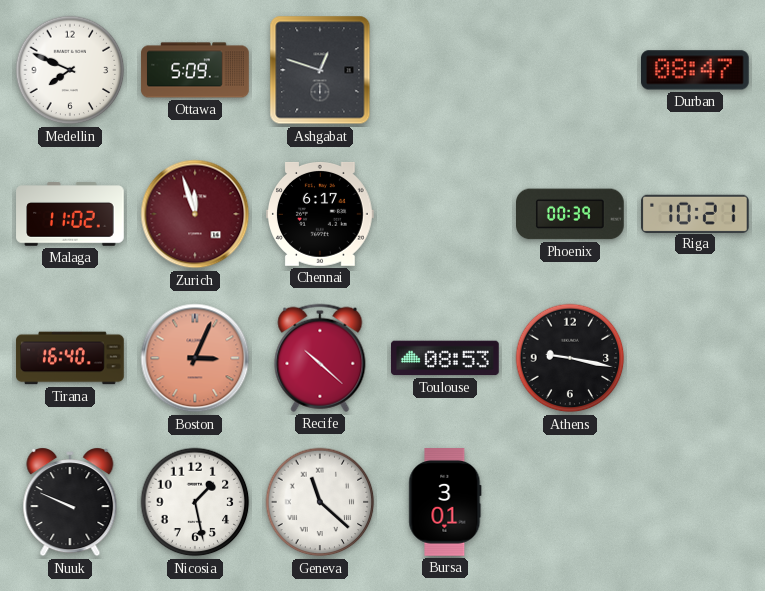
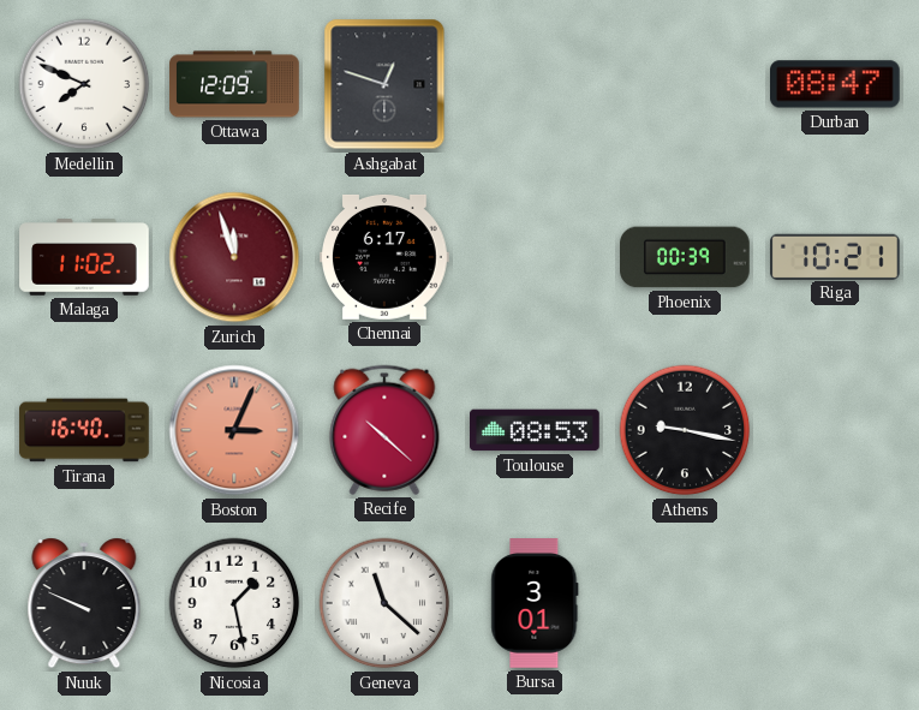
Ottawa: 5:09 -> 12:09 (234, 84)
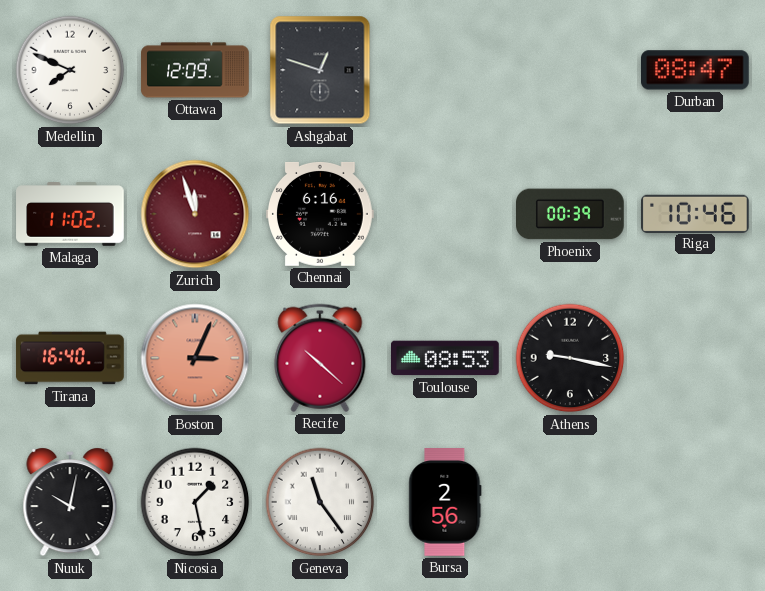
Chennai: 6:17 -> 6:16 (321, 214)
Riga: 10:21 -> 10:46 (696, 213)
Nuuk: 9:49 -> 10:02 (70, 502)
Geneva: 11:22 -> 11:24 (320, 502)
Bursa: 3:01 -> 2:56 (445, 502)
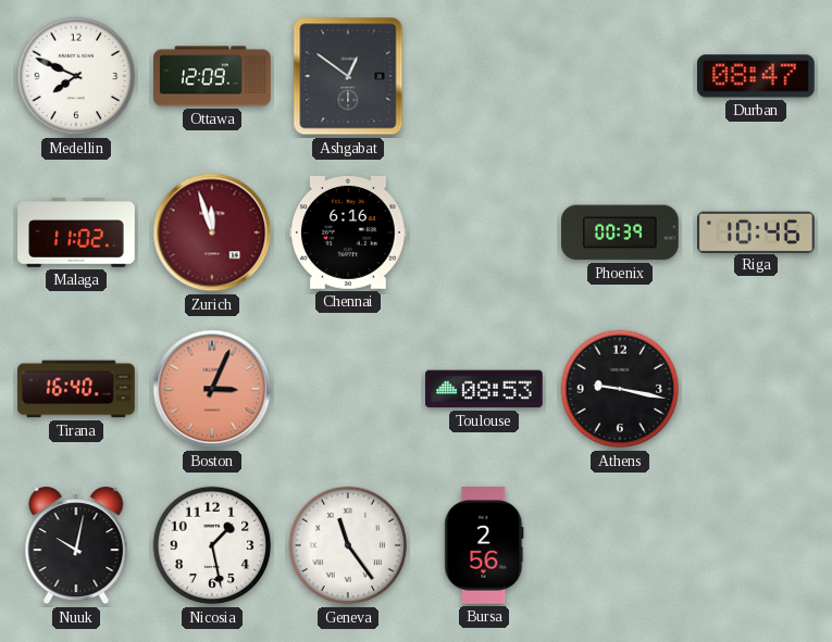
Ashgabat: 12:48 -> 12:51 (348, 76)
Recife: 10:22 -> none (320, 358)
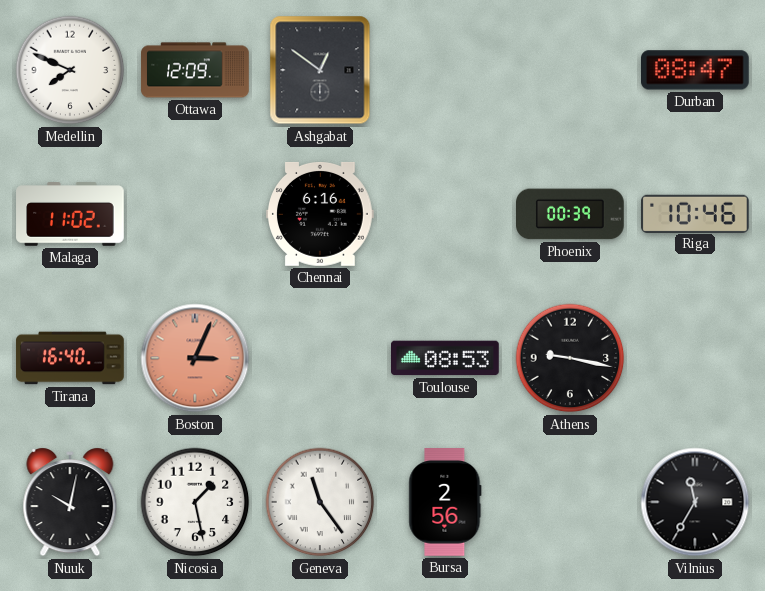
Zurich: 11:57 -> none (212, 232)
Vilnius: none -> 11:35 (695, 502)
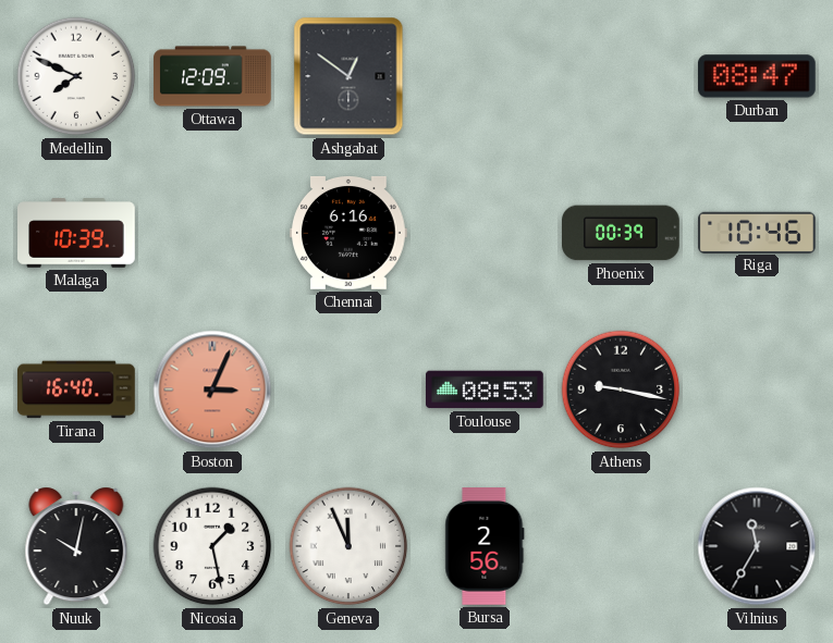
Malaga: 11:02 -> 10:39 (76, 233)
Geneva: 11:24 -> 11:56 (348, 546)
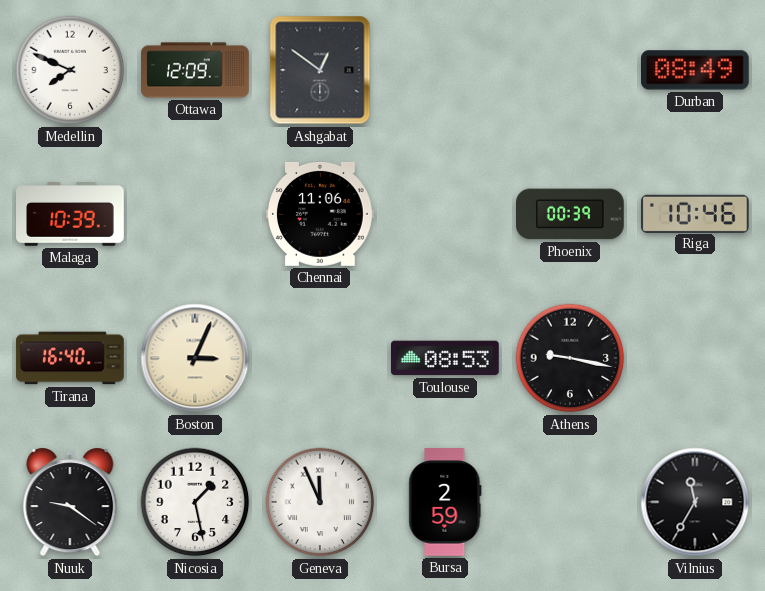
Durban: 08:47 -> 08:49 (696, 70)
Chennai: 6:16 -> 11:06 (321, 214)
Boston dial: salmon -> cream (195, 358)
Nuuk: 10:02 -> 9:21 (70, 502)
Bursa: 2:56 -> 2:59 (445, 502)
